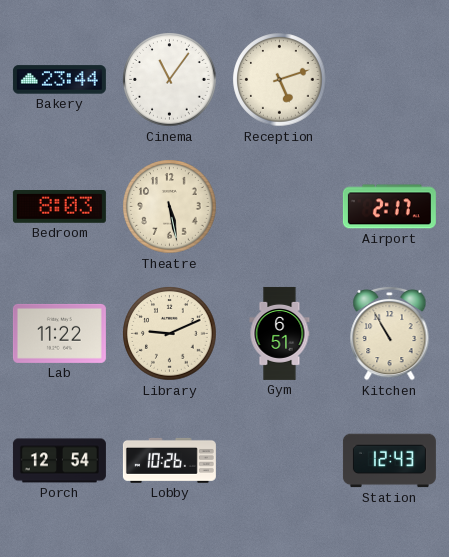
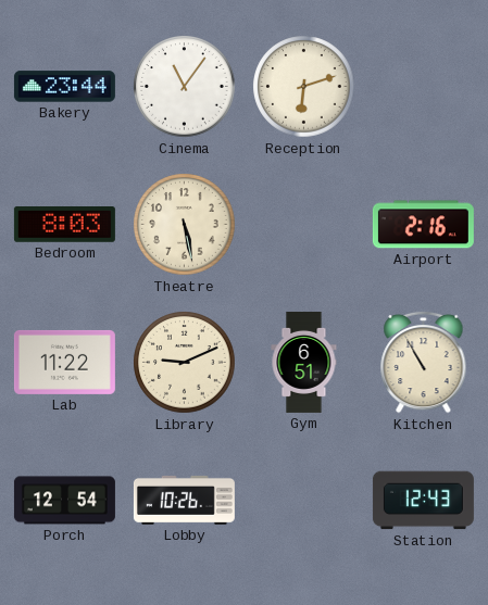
Reception: 5:12 -> 6:12 (304, 87)
Airport: 2:17 -> 2:16 (423, 225)
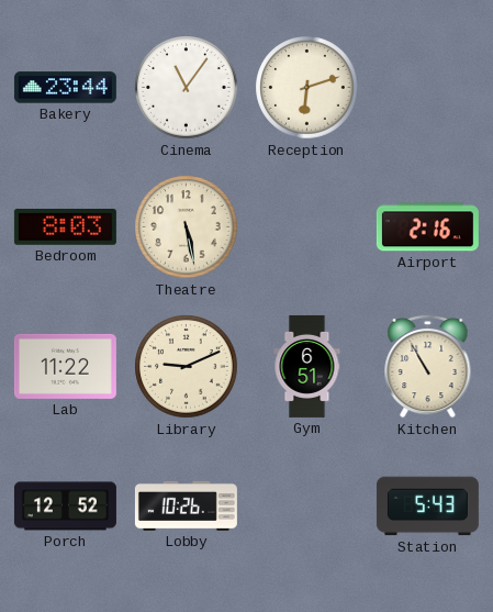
Porch: 12:54 -> 12:52 (65, 507)
Station: 12:43 -> 5:43 (427, 507)
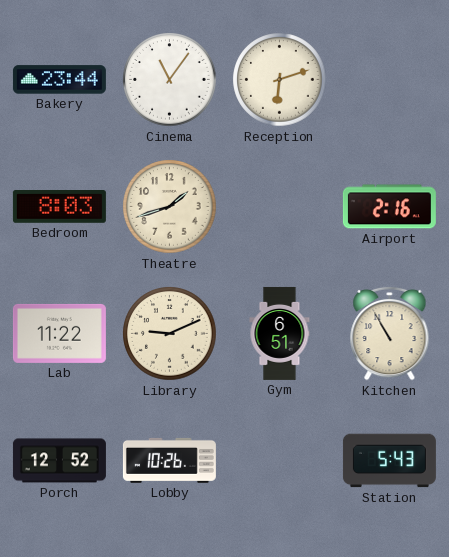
Theatre: 5:28 -> 1:42 (170, 207)
